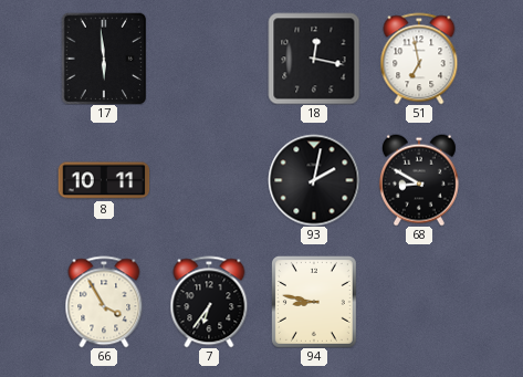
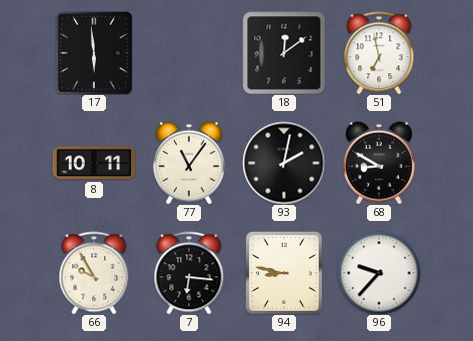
18: 12:17 -> 12:09 (284, 53)
77: none -> 11:06 (189, 163)
66: 3:55 -> 9:55 (94, 273)
7: 6:36 -> 6:16 (189, 273)
96: none -> 9:37 (379, 273)
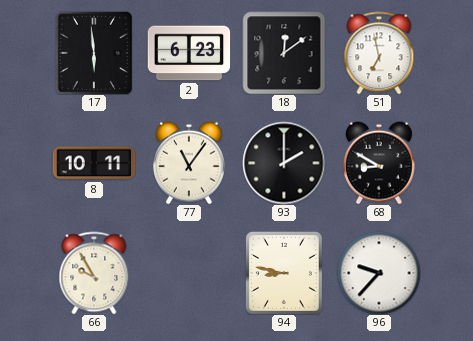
2: none -> 6:23 (189, 53)
93: 2:02 -> 2:00 (284, 163)
7: 6:16 -> none (189, 273)
